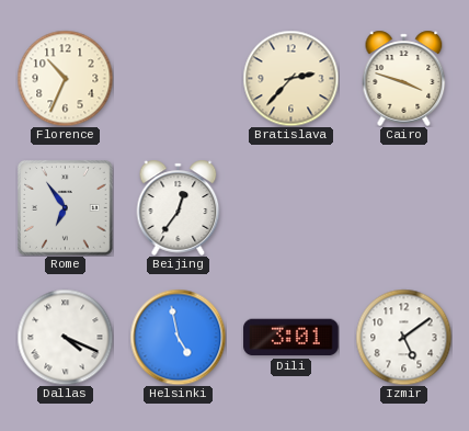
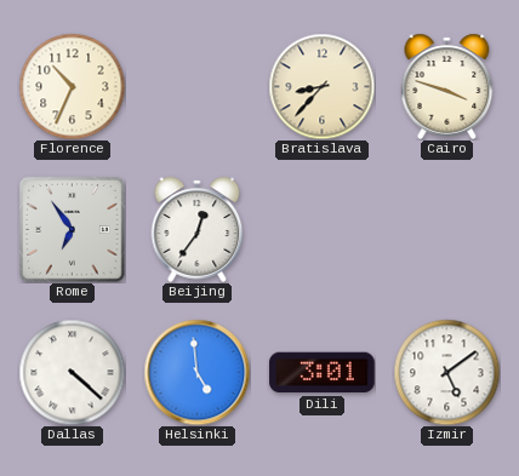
Bratislava: 2:37 -> 8:37 (321, 86)
Dallas: 4:19 -> 4:22 (72, 372)
Helsinki: 4:58 -> 4:59 (196, 372)
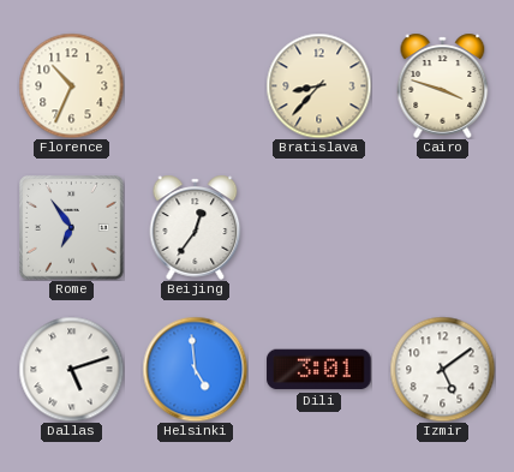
Dallas: 4:22 -> 5:12 (71, 369)
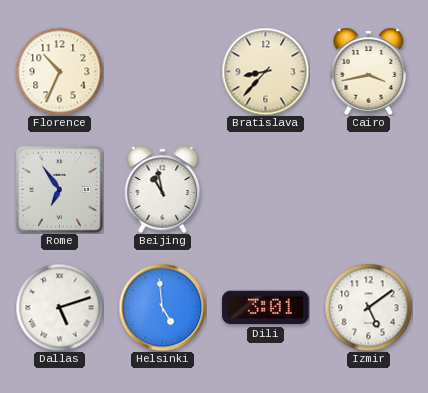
Cairo: 3:48 -> 3:43 (369, 71)
Beijing: 12:36 -> 10:58 (163, 189)
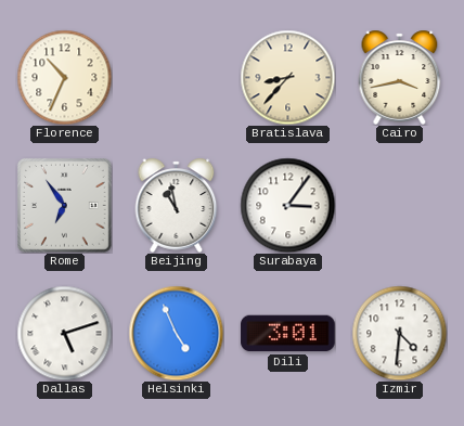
Surabaya: none -> 3:06 (287, 205)
Helsinki: 4:59 -> 4:56 (176, 333)
Izmir: 5:09 -> 4:31 (399, 333)
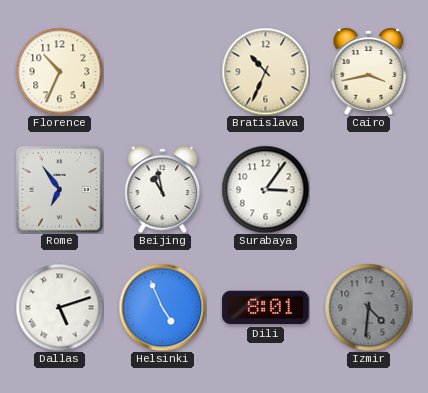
Bratislava: 8:37 -> 10:34 (265, 71)
Dili: 3:01 -> 8:01 (266, 308)
Izmir dial: white -> grey (368, 307)
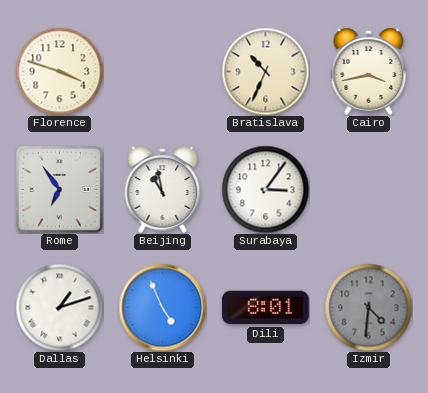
Florence: 10:34 -> 3:48 (59, 71)
Dallas: 5:12 -> 1:12 (59, 307)
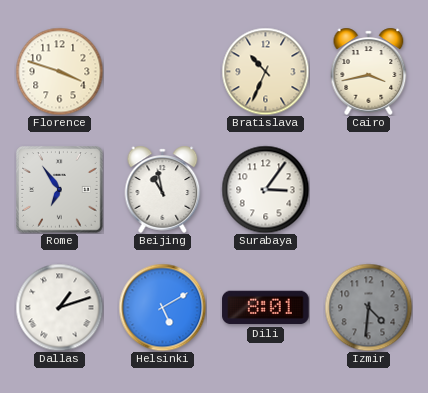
Helsinki: 4:56 -> 5:10 (162, 307)
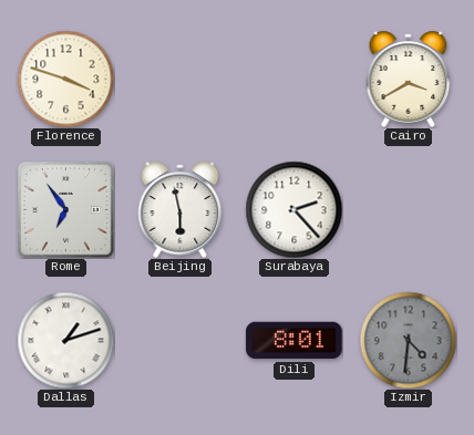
Bratislava: 10:34 -> none (265, 71)
Cairo: 3:43 -> 3:40 (409, 79)
Beijing: 10:58 -> 5:58 (181, 209)
Surabaya: 3:06 -> 2:23 (293, 209)
Helsinki: 5:10 -> none (162, 307)
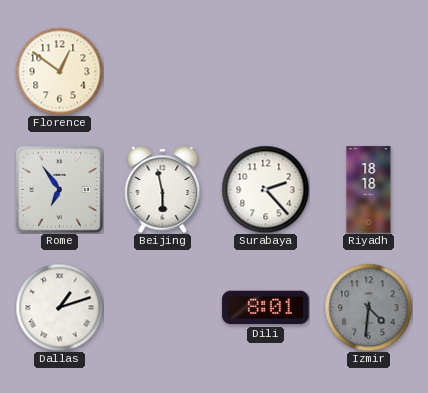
Florence: 3:48 -> 12:51 (59, 71)
Cairo: 3:40 -> none (409, 79)
Riyadh: none -> 18:18 (369, 190)
